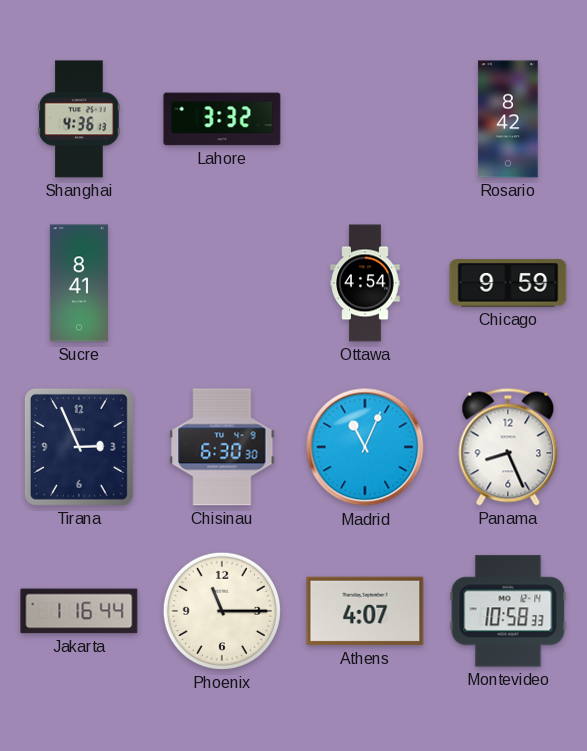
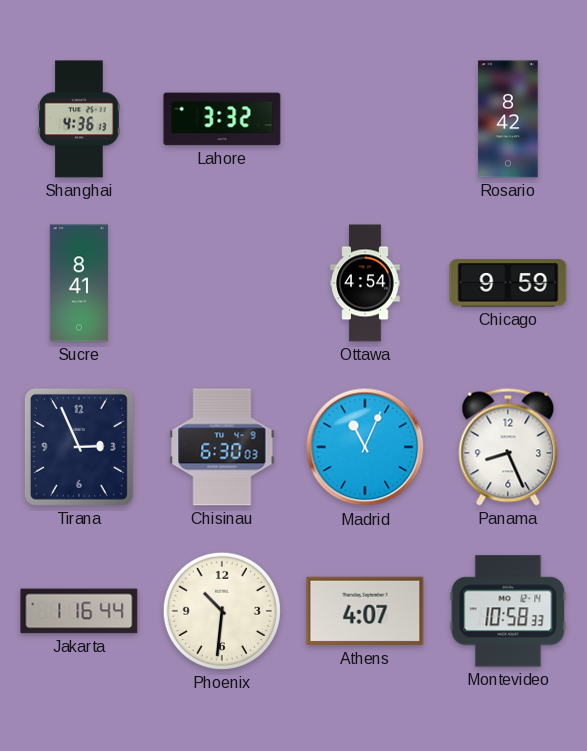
Chisinau: 6:30:30 -> 6:30:03 (222, 447)
Phoenix: 11:15 -> 10:31 (222, 611)
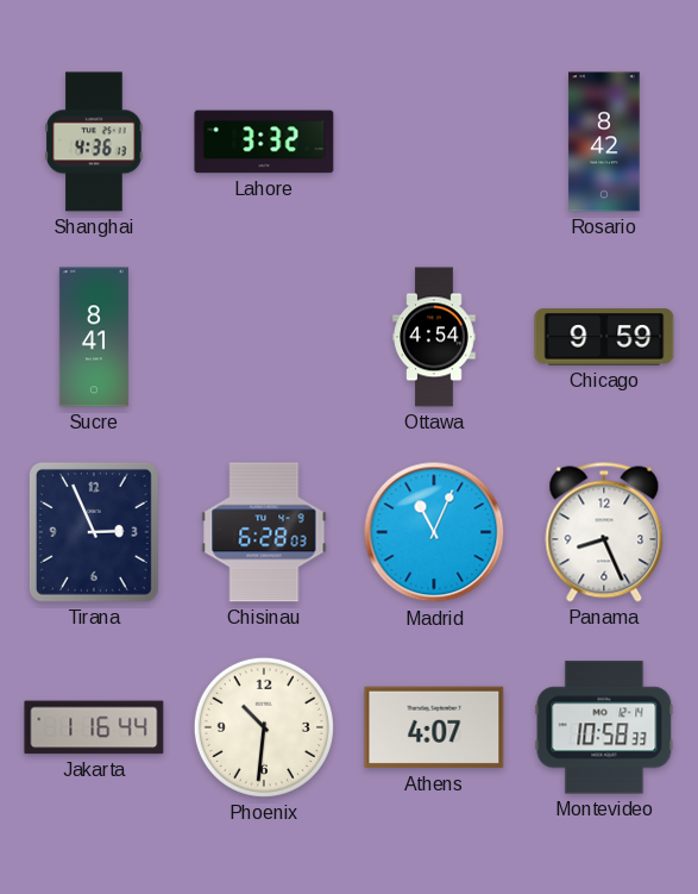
Chisinau: 6:30 -> 6:28 (264, 532)
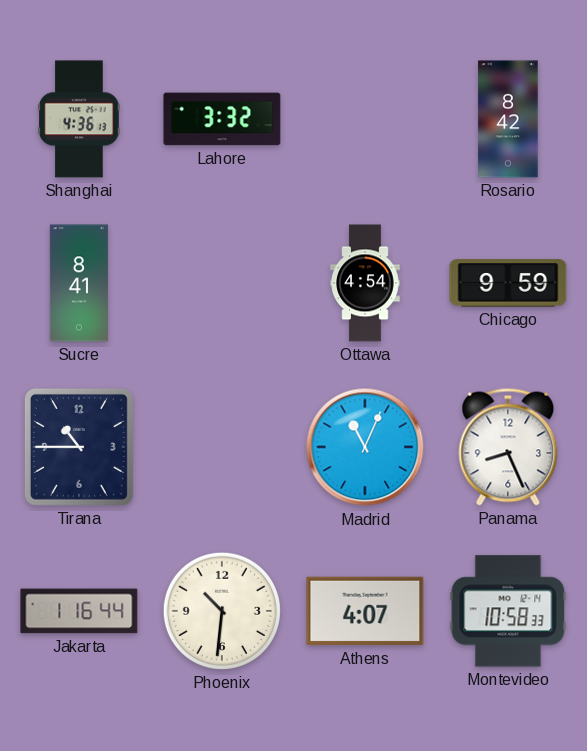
Tirana: 2:56 -> 10:45 (79, 447)
Chisinau: 6:28 -> none (264, 532)
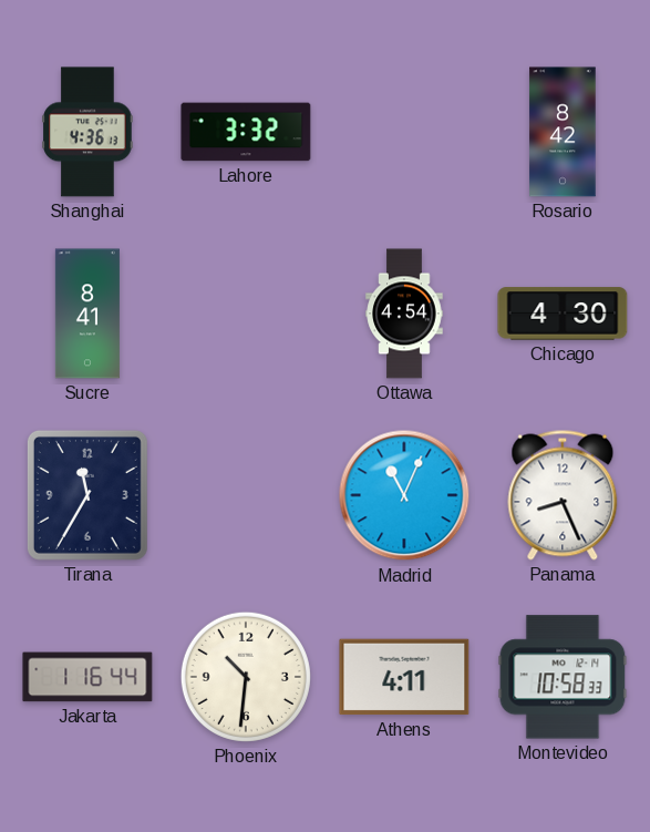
Chicago: 9:59 -> 4:30 (563, 314)
Tirana: 10:45 -> 11:35 (87, 495)
Athens: 4:07 -> 4:11 (404, 677)
